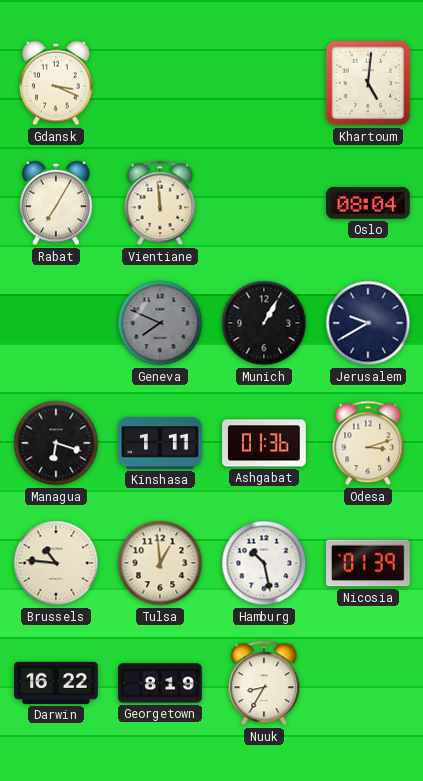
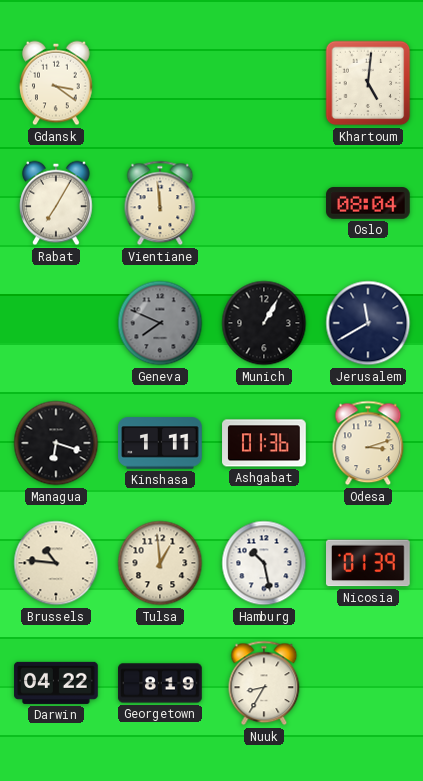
Gdansk: 3:19 -> 3:21 (57, 83)
Jerusalem: 9:40 -> 11:40 (368, 323)
Darwin: 16:22 -> 04:22 (56, 683)
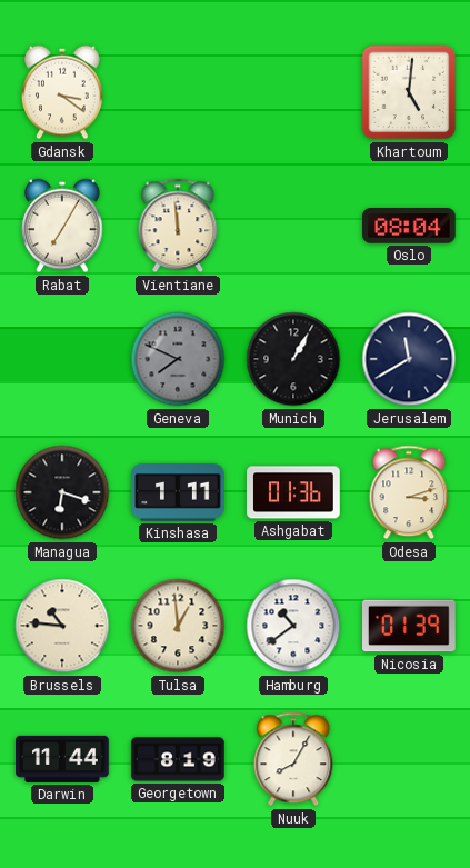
Hamburg: 10:28 -> 10:39 (293, 626)
Darwin: 04:22 -> 11:44 (62, 759)
Nuuk: 8:35 -> 8:05 (293, 759)
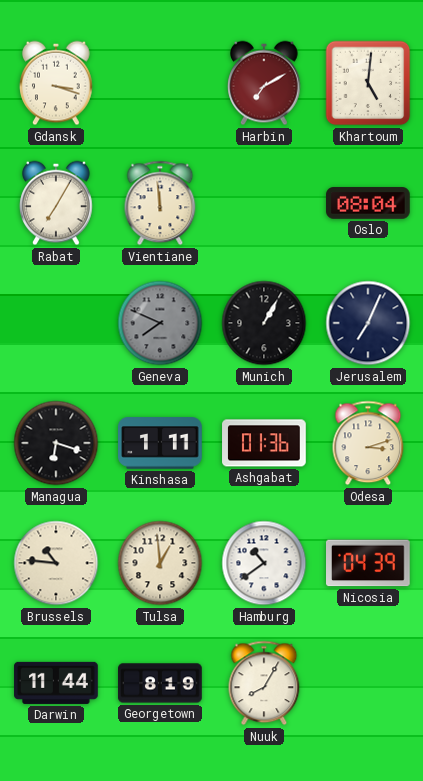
Gdansk: 3:21 -> 3:18 (57, 83)
Harbin: none -> 7:10 (265, 83)
Jerusalem: 11:40 -> 7:04 (368, 323)
Nicosia: 01:39 -> 04:39 (369, 563)
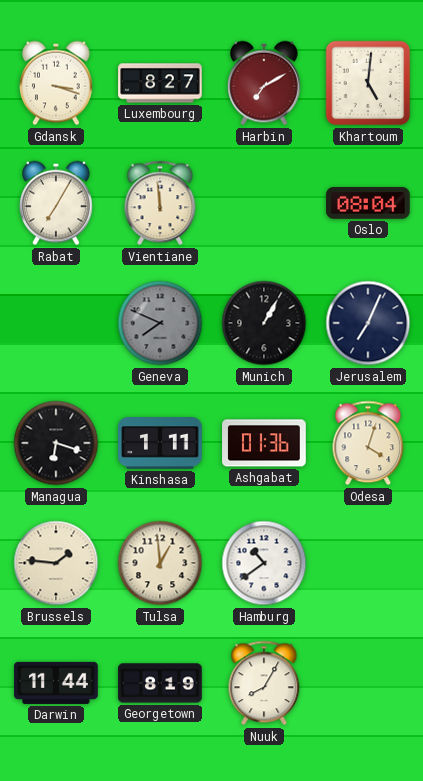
Luxembourg: none -> 8:27 (160, 83)
Odesa: 3:12 -> 4:03 (368, 443)
Brussels: 10:46 -> 1:46 (56, 563)
Nicosia: 04:39 -> none (369, 563)
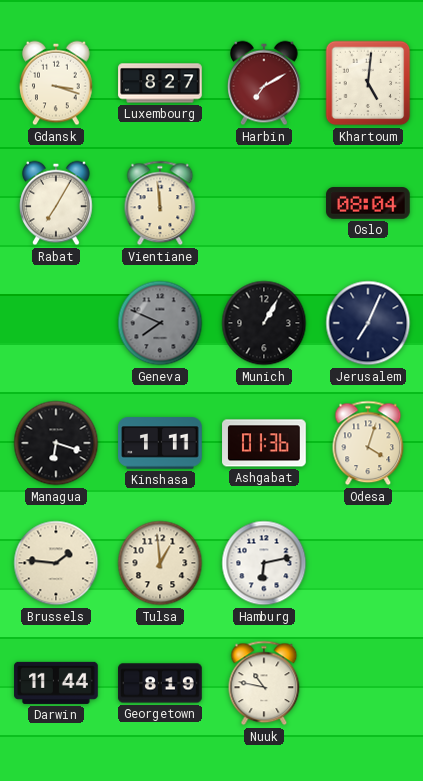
Hamburg: 10:39 -> 6:13 (264, 563)
Nuuk: 8:05 -> 10:47 (264, 683)
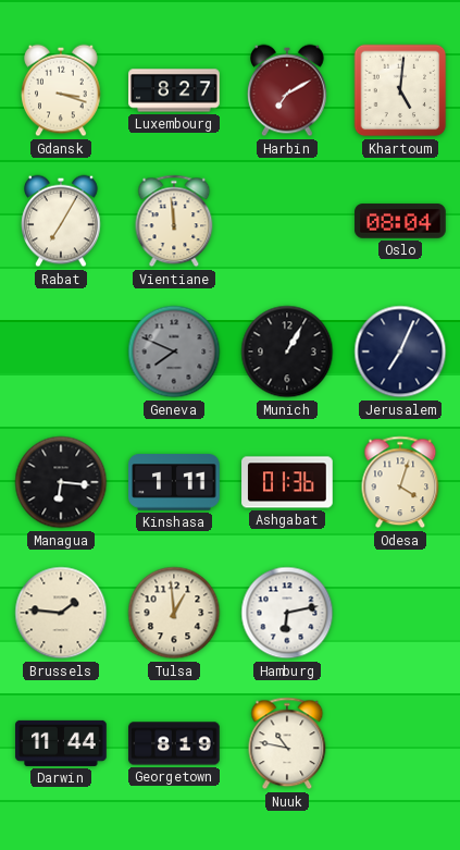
Managua: 6:18 -> 6:16 (61, 482)
